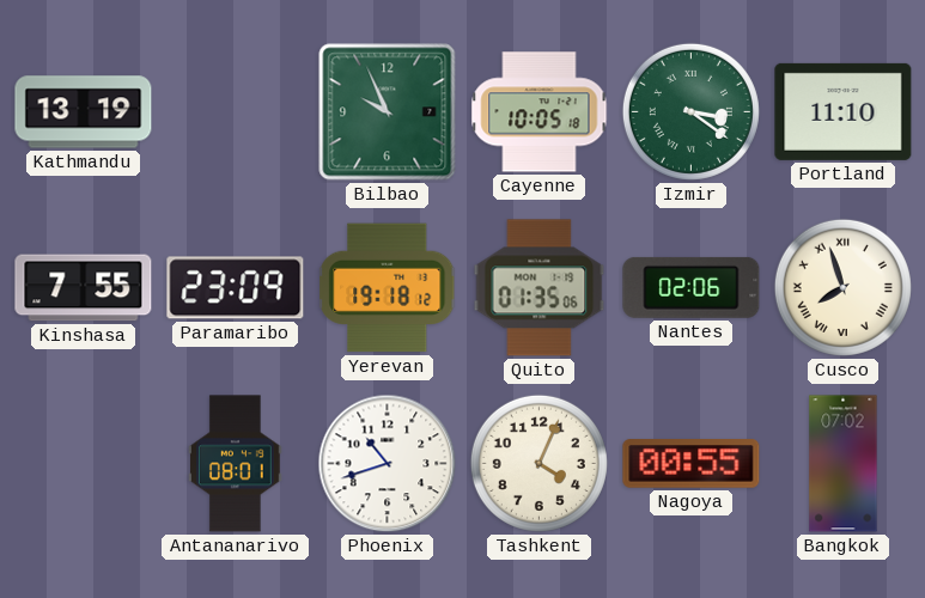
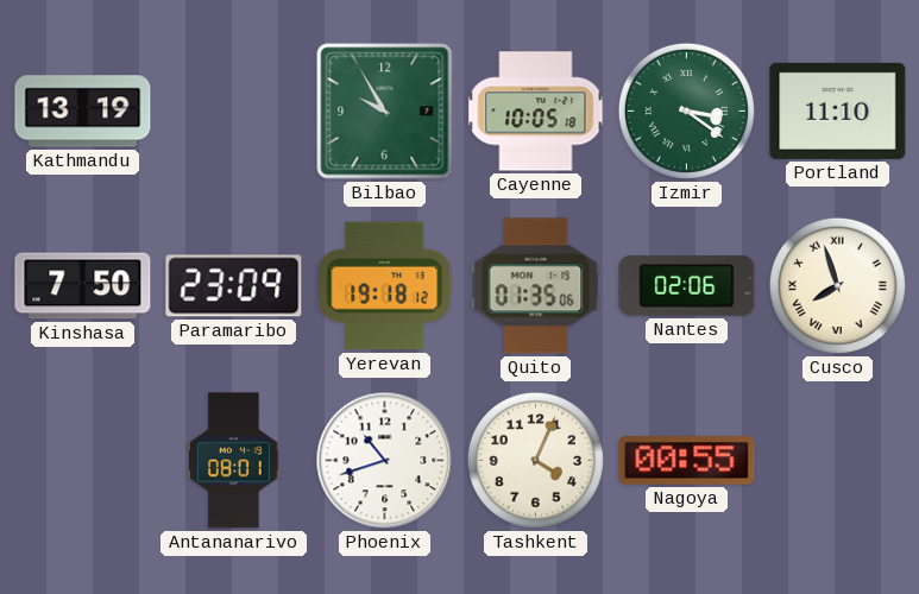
Bilbao: 9:56 -> 9:55 (385, 112)
Kinshasa: 7:55 -> 7:50 (83, 286)
Bangkok: 07:02 -> none (844, 464)
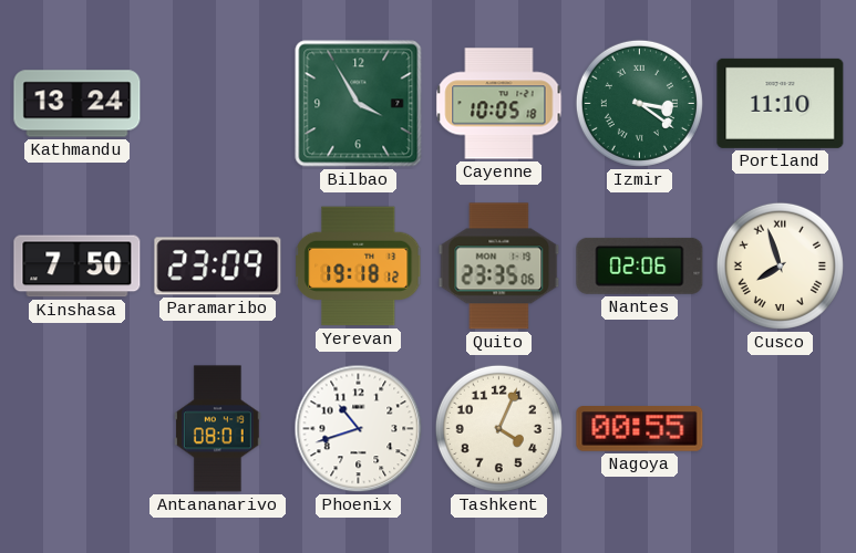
Kathmandu: 13:19 -> 13:24 (78, 104)
Bilbao: 9:55 -> 3:55 (359, 104)
Quito: 01:35 -> 23:35 (499, 267)
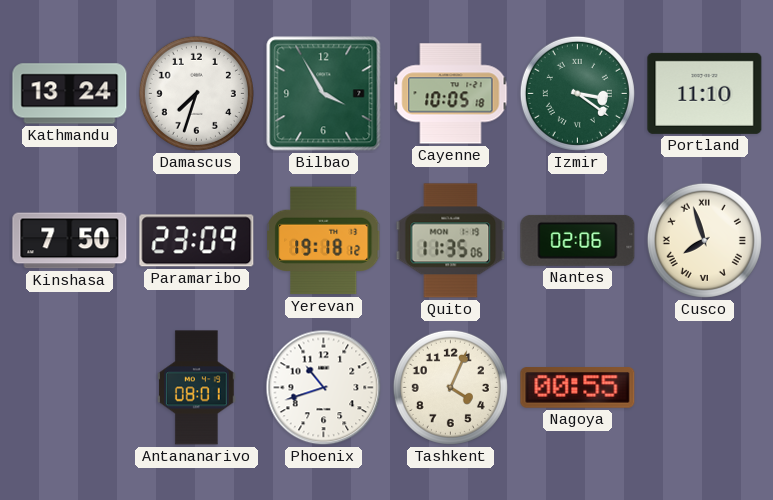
Damascus: none -> 7:33 (196, 93)
Quito: 23:35 -> 11:35 (451, 241)
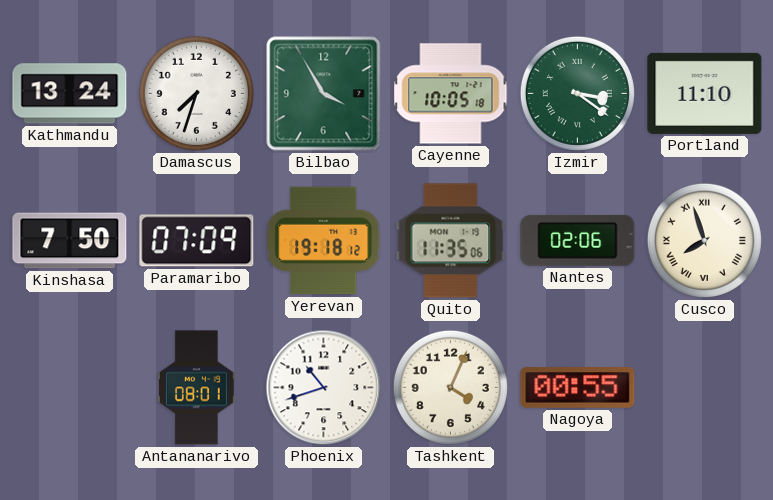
Paramaribo: 23:09 -> 07:09 (197, 241)
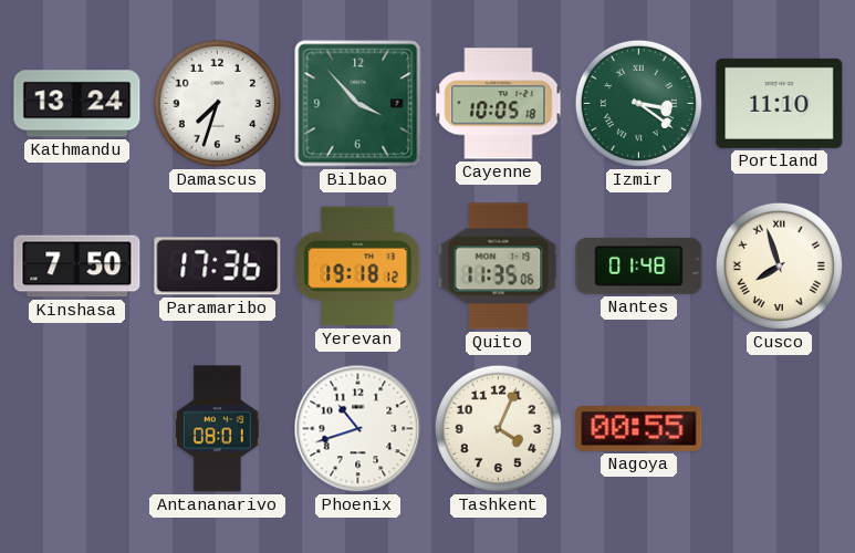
Bilbao: 3:55 -> 3:53 (358, 104)
Paramaribo: 07:09 -> 17:36 (218, 267)
Nantes: 02:06 -> 01:48 (639, 265)
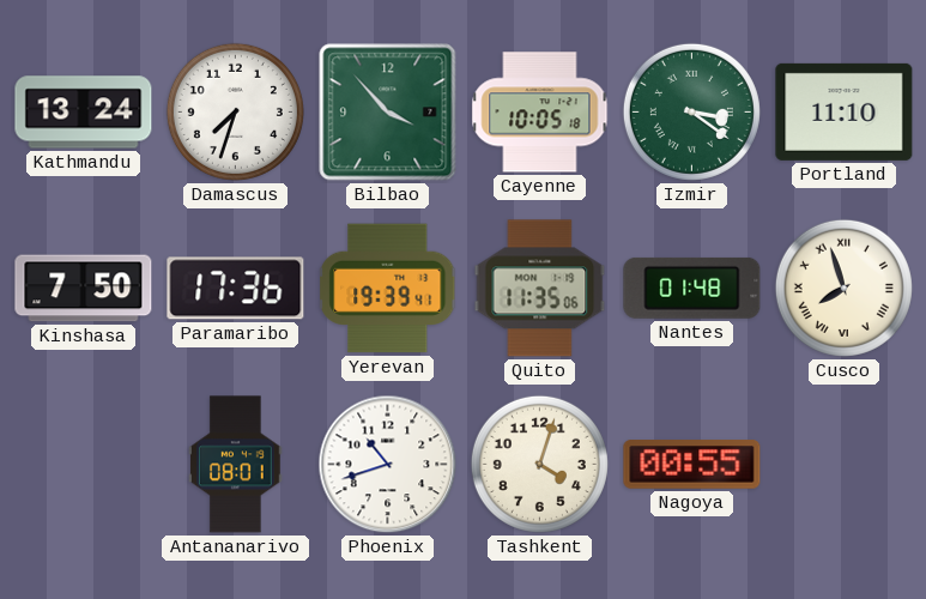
Yerevan: 19:18 -> 19:39 (388, 289)
Tashkent: 4:04 -> 4:03 (539, 464)
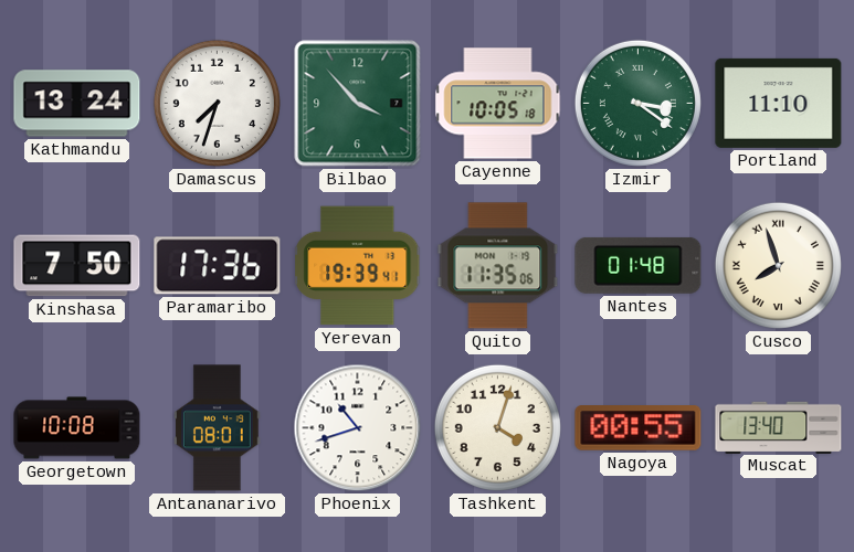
Georgetown: none -> 10:08 (77, 428)
Muscat: none -> 13:40 (779, 427)
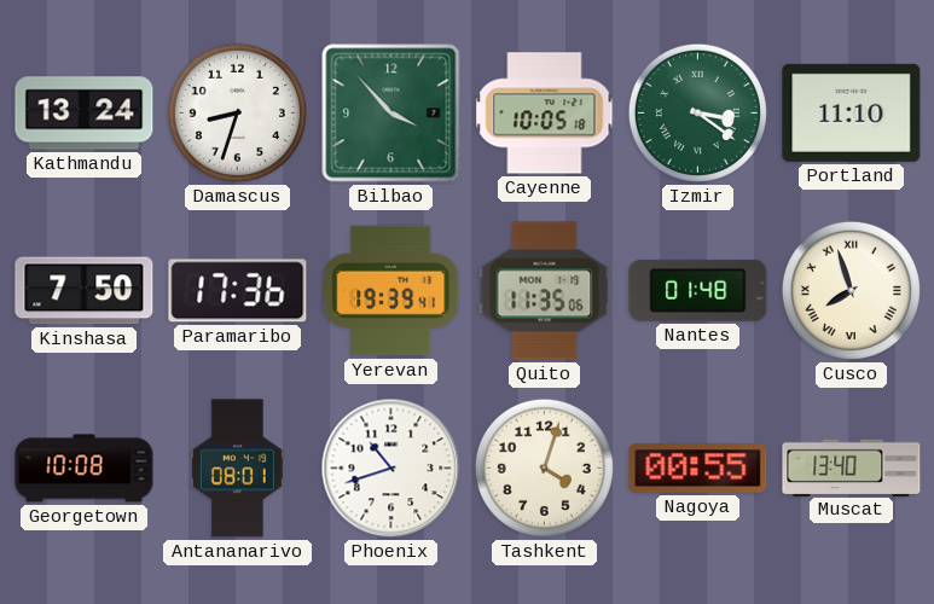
Damascus: 7:33 -> 8:33 (237, 112)
